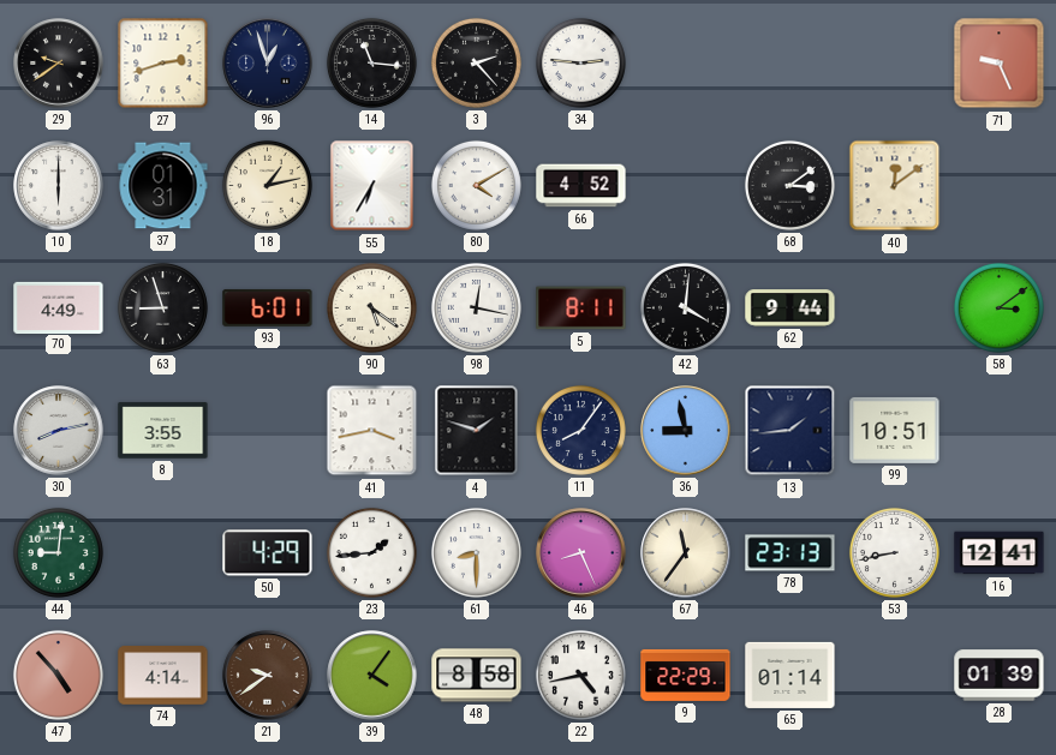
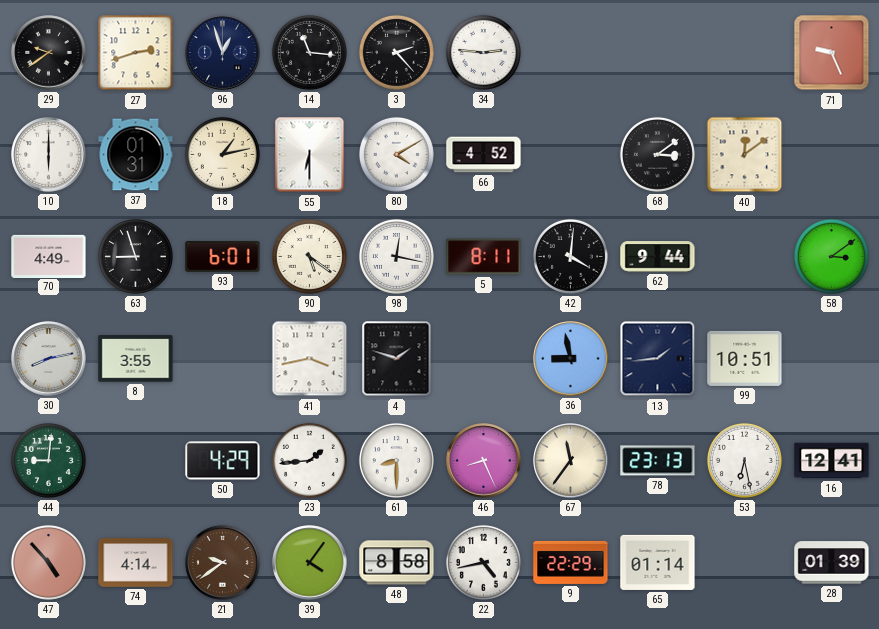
55: 6:35 -> 6:30 (310, 155)
11: 8:06 -> none (580, 430)
53: 8:43 -> 6:28 (744, 460)
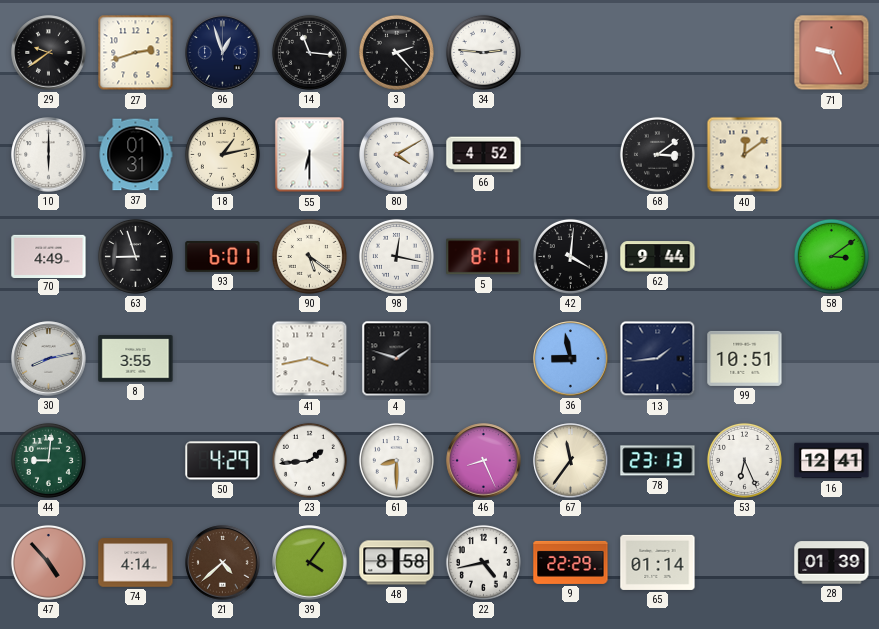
53: 6:28 -> 6:26 (744, 460)
21: 9:39 -> 4:38 (223, 563)
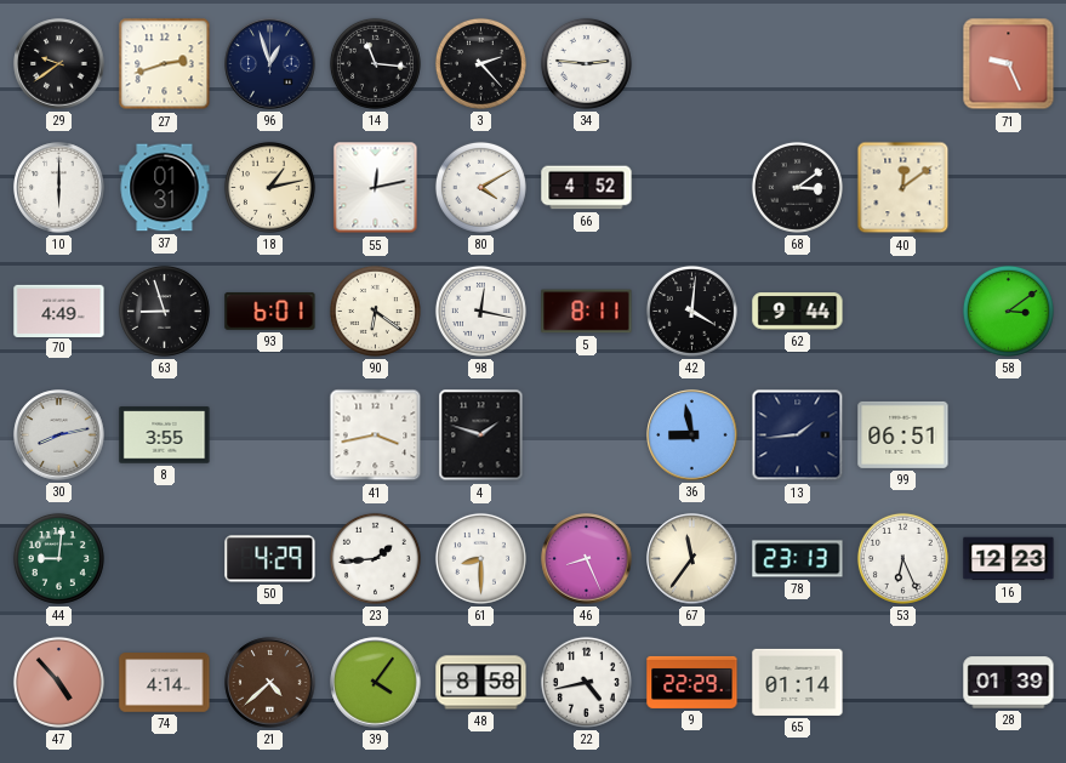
55: 6:30 -> 12:13 (376, 188)
90: 5:21 -> 6:21 (375, 311)
99: 10:51 -> 06:51 (903, 434)
16: 12:41 -> 12:23 (1009, 559)
